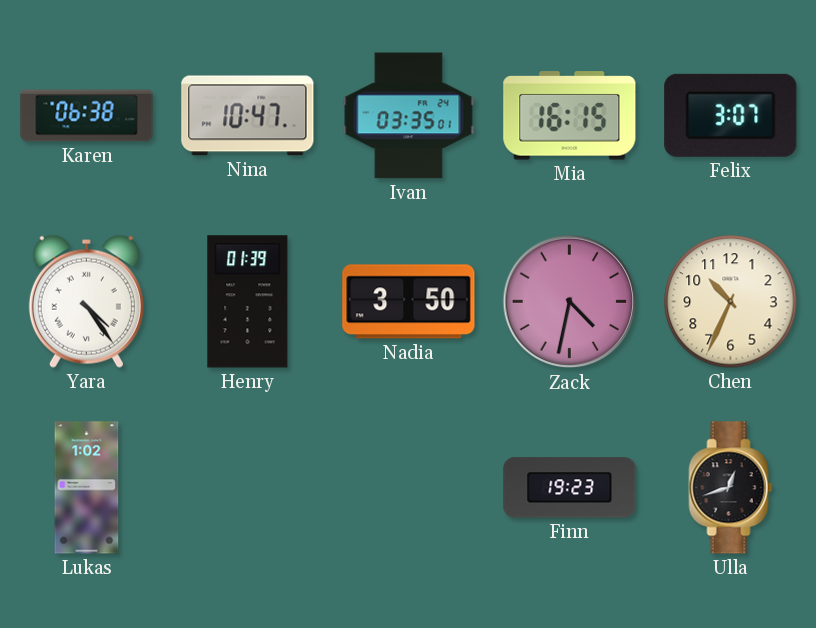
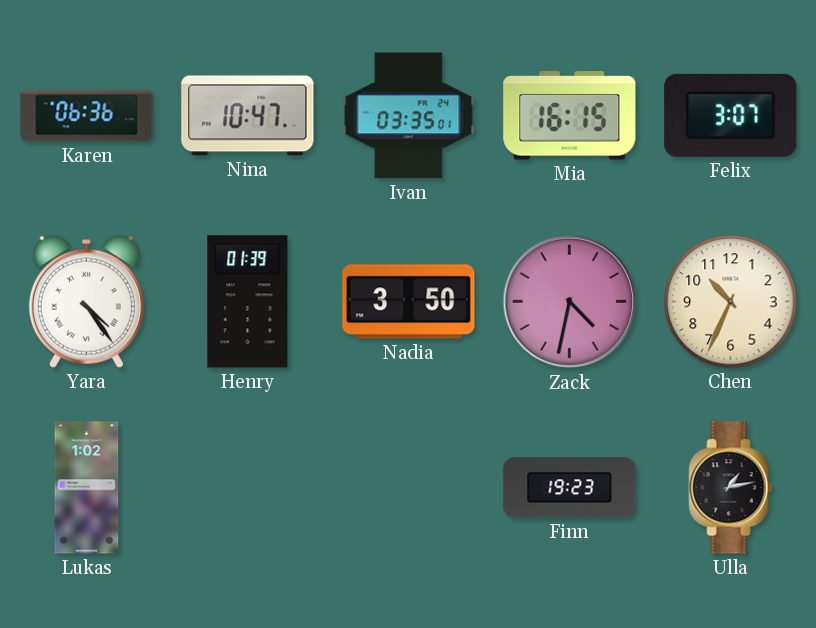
Karen: 06:38 -> 06:36 (87, 116)
Ulla: 12:42 -> 1:13 (731, 488)
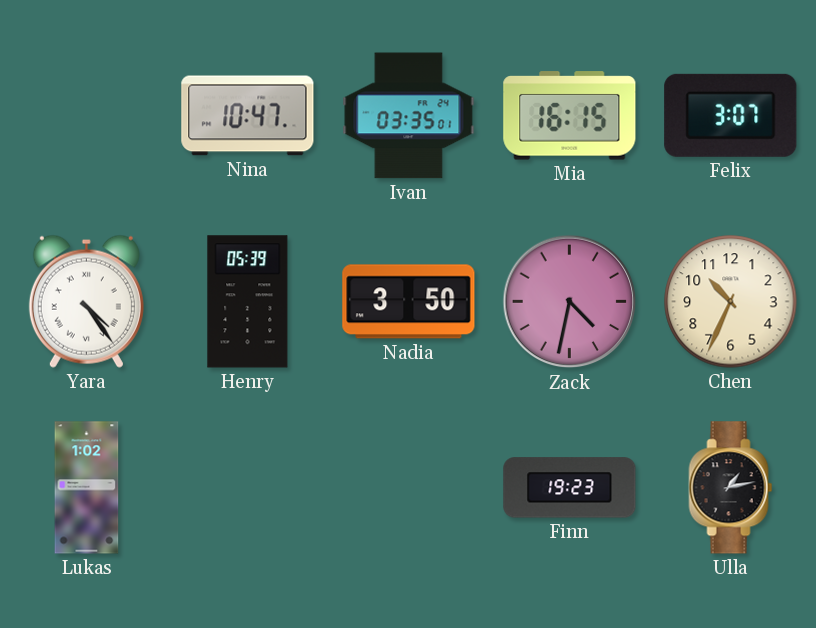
Karen: 06:36 -> none (87, 116)
Henry: 01:39 -> 05:39 (248, 302)
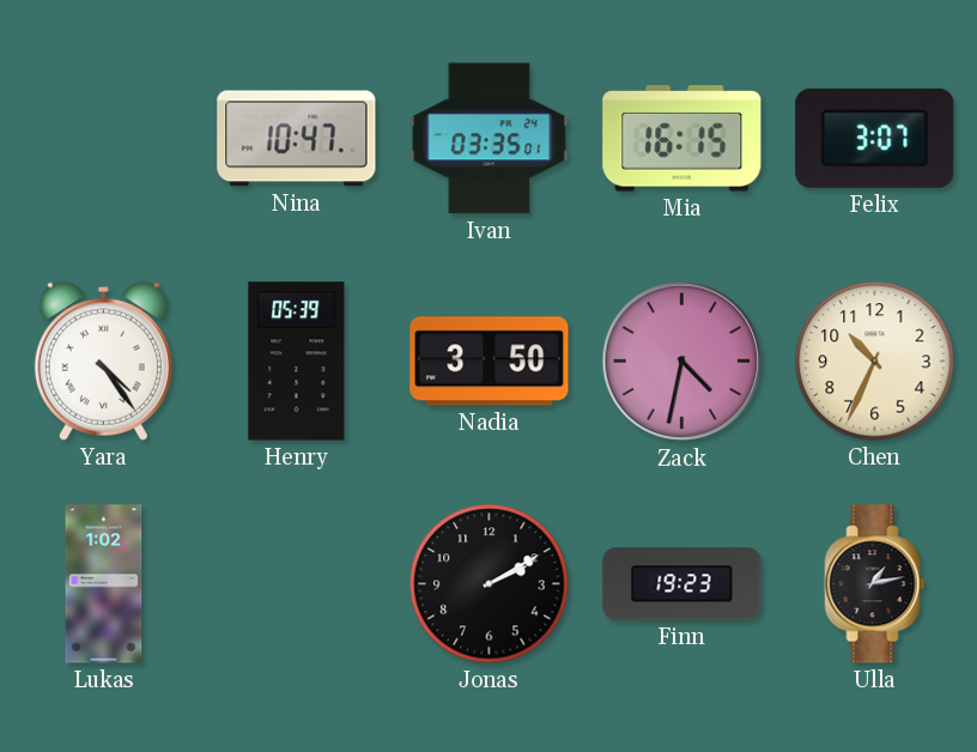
Jonas: none -> 2:10 (490, 584)
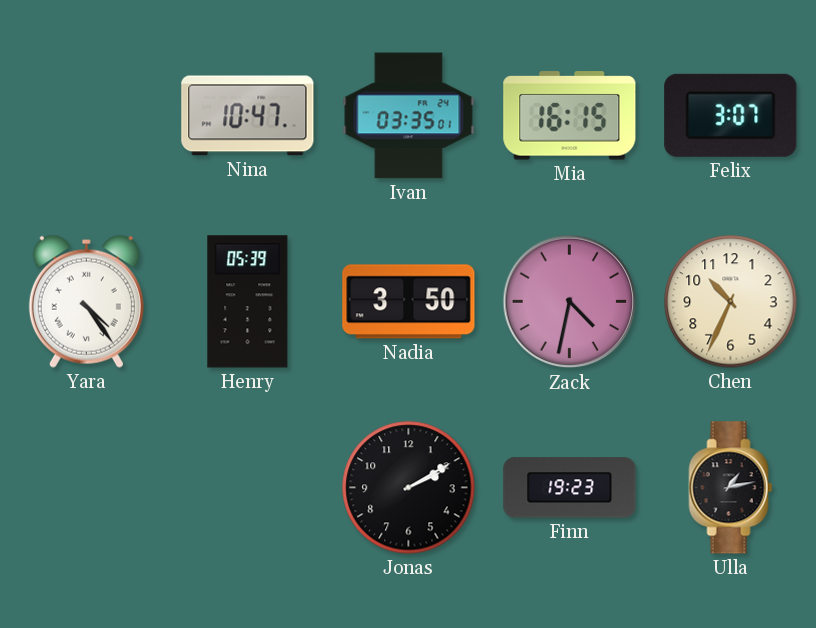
Lukas: 1:02 -> none (104, 584)
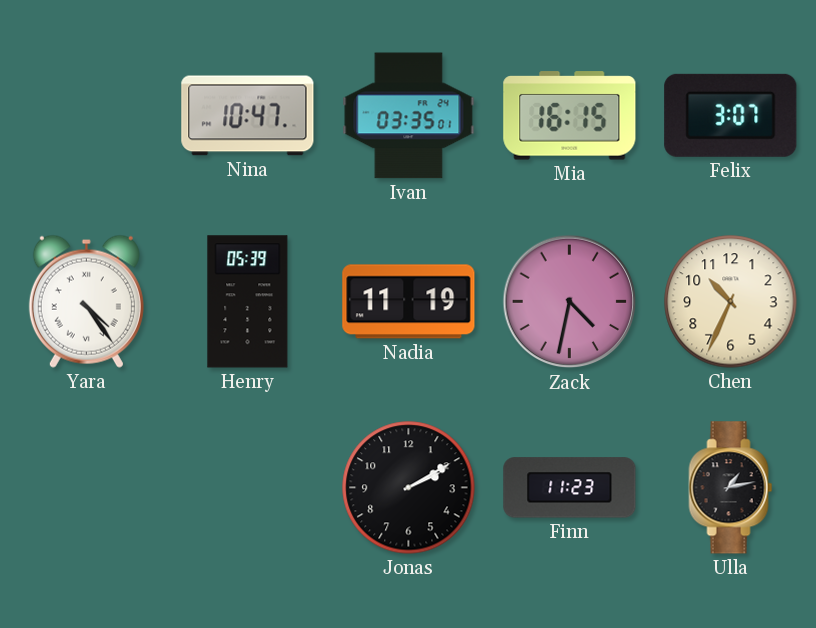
Nadia: 3:50 -> 11:19 (409, 302)
Finn: 19:23 -> 11:23 (570, 488)
